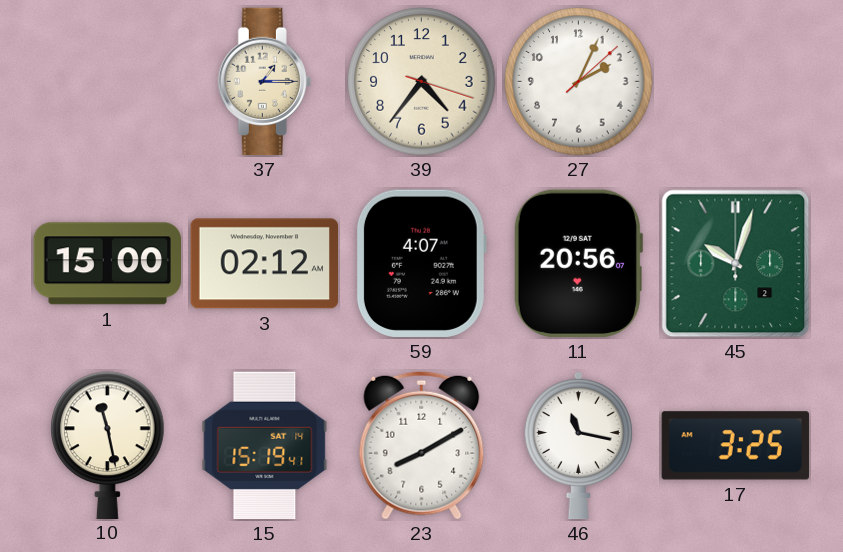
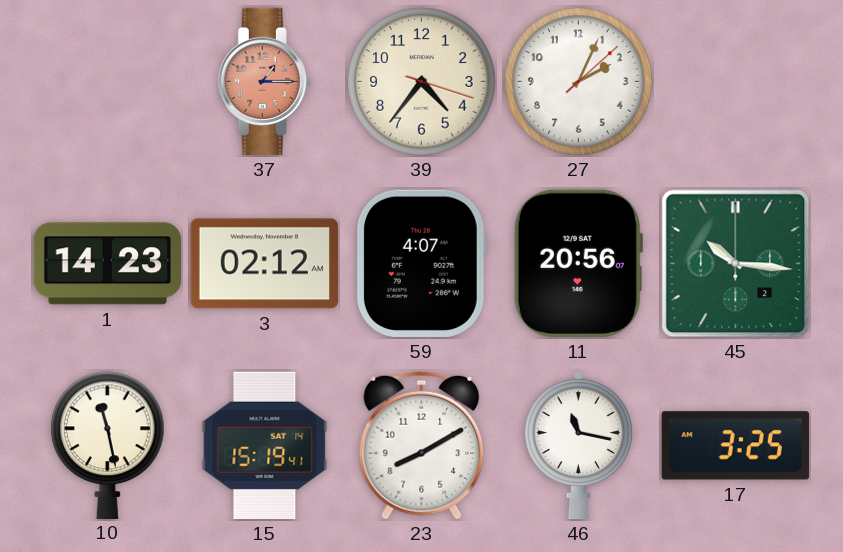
37 dial: cream -> salmon (264, 82)
1: 15:00 -> 14:23 (107, 264)
45: 10:03 -> 10:16 (736, 264)
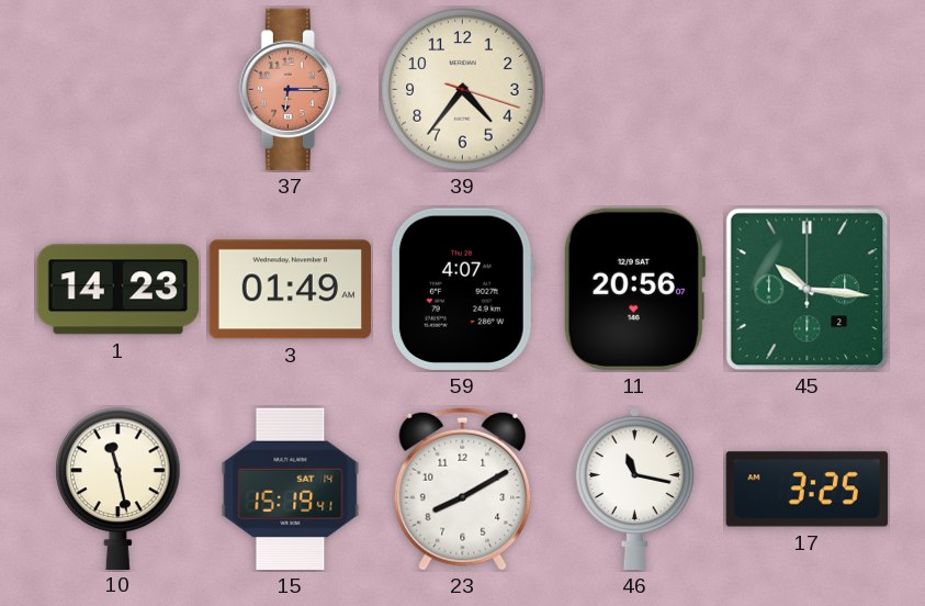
37: 1:15 -> 6:15 (290, 90)
27: 2:04 -> none (579, 82)
3: 02:12 -> 01:49 (290, 290)
